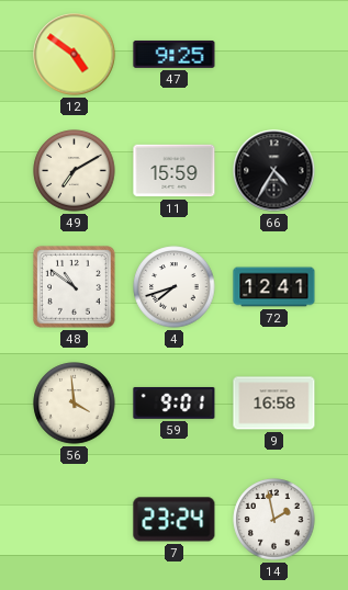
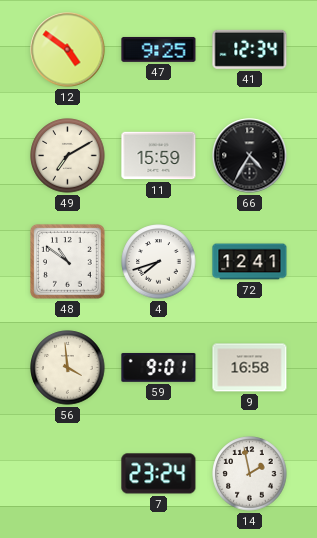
41: none -> 12:34 (250, 49)
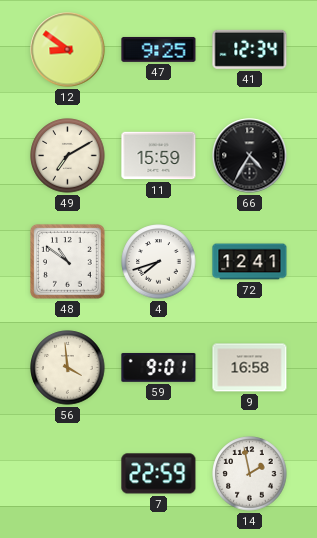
12: 4:51 -> 8:51 (68, 50)
7: 23:24 -> 22:59 (159, 474)
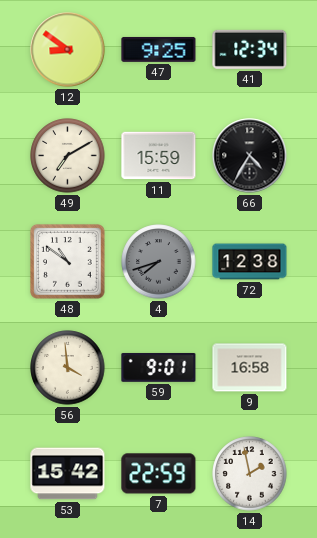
4 dial: white -> grey (159, 262)
72: 12:41 -> 12:38 (250, 262)
53: none -> 15:42 (68, 474)
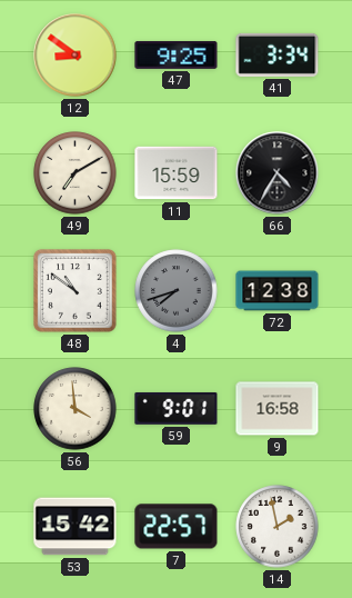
41: 12:34 -> 3:34 (278, 54)
7: 22:59 -> 22:57 (177, 527)
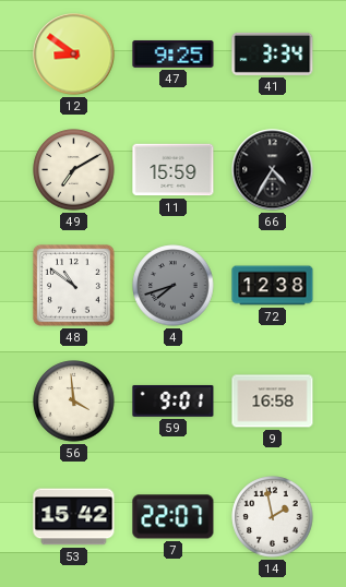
7: 22:57 -> 22:07 (174, 517)
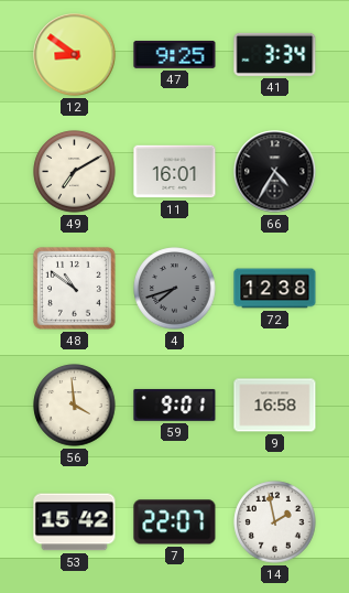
11: 15:59 -> 16:01 (175, 172)
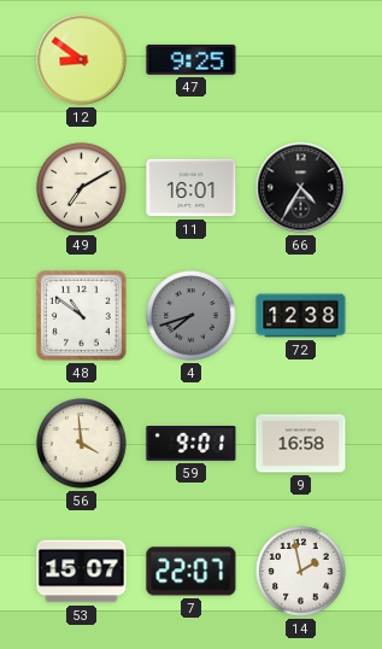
41: 3:34 -> none (275, 54)
53: 15:42 -> 15:07 (82, 572)
